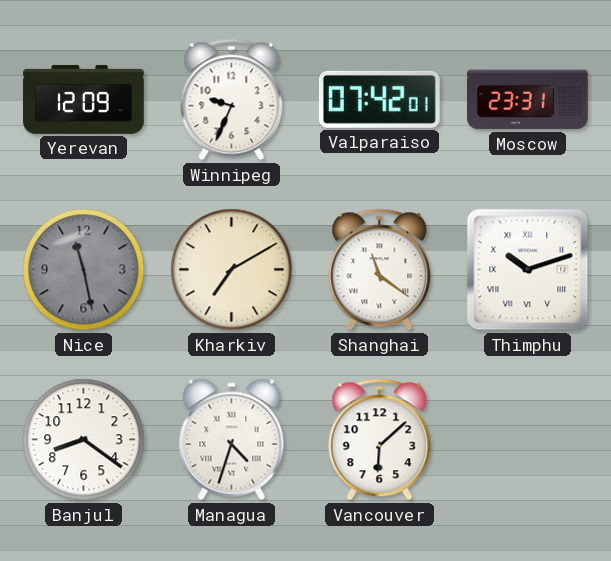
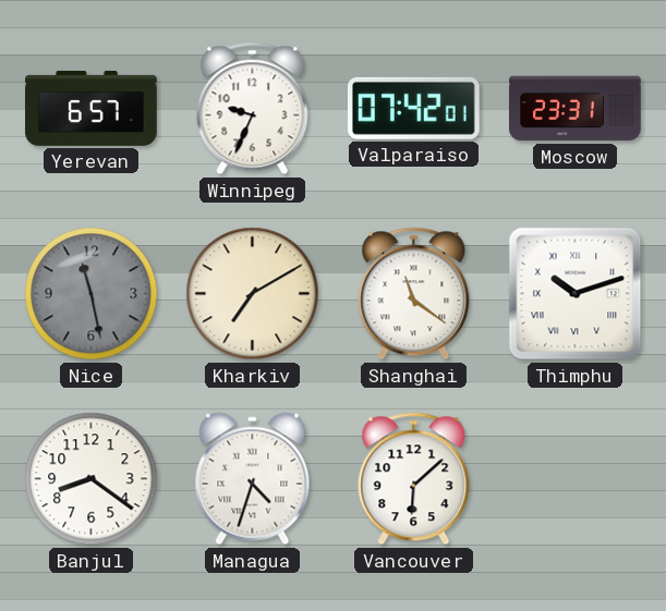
Yerevan: 12:09 -> 6:57 (92, 108)
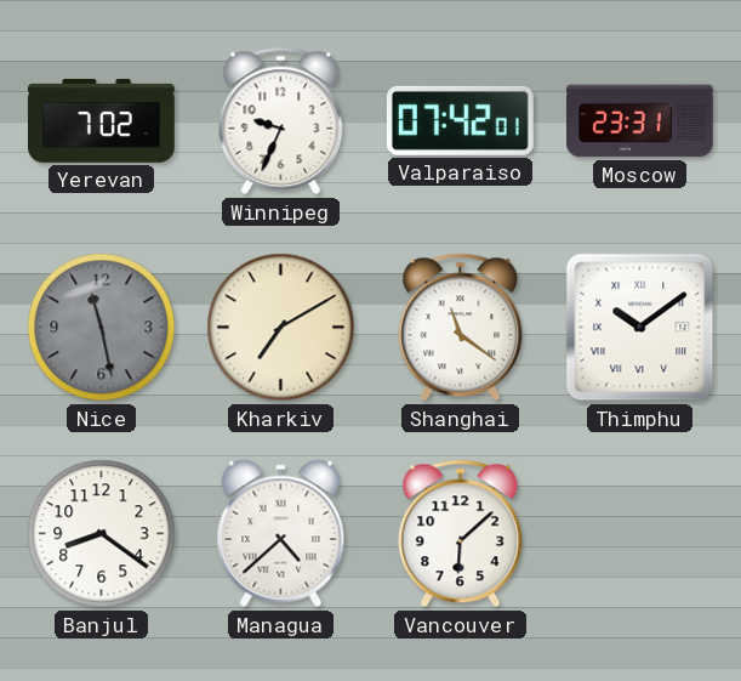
Yerevan: 6:57 -> 7:02 (102, 120)
Thimphu: 10:12 -> 10:09 (640, 328)
Managua: 4:33 -> 4:38 (281, 534)
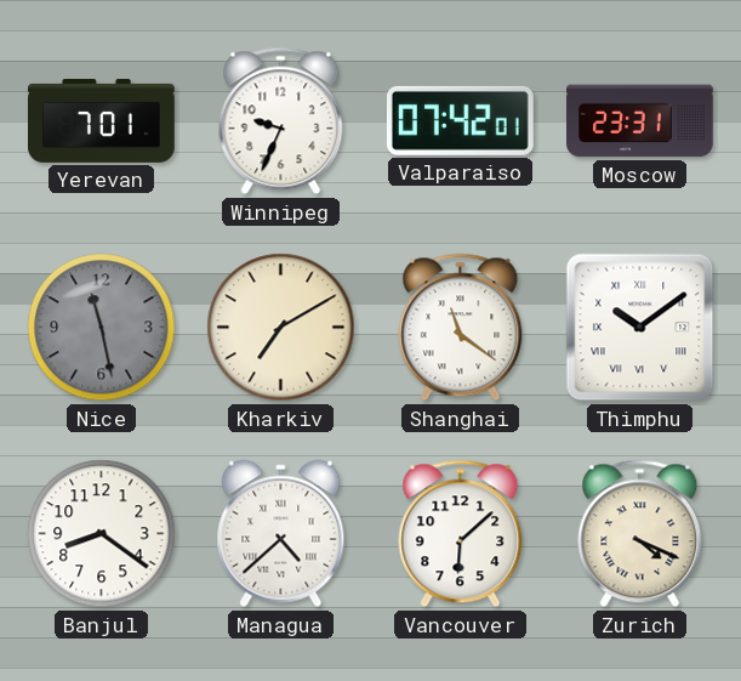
Yerevan: 7:02 -> 7:01 (102, 120)
Zurich: none -> 4:19 (640, 534)
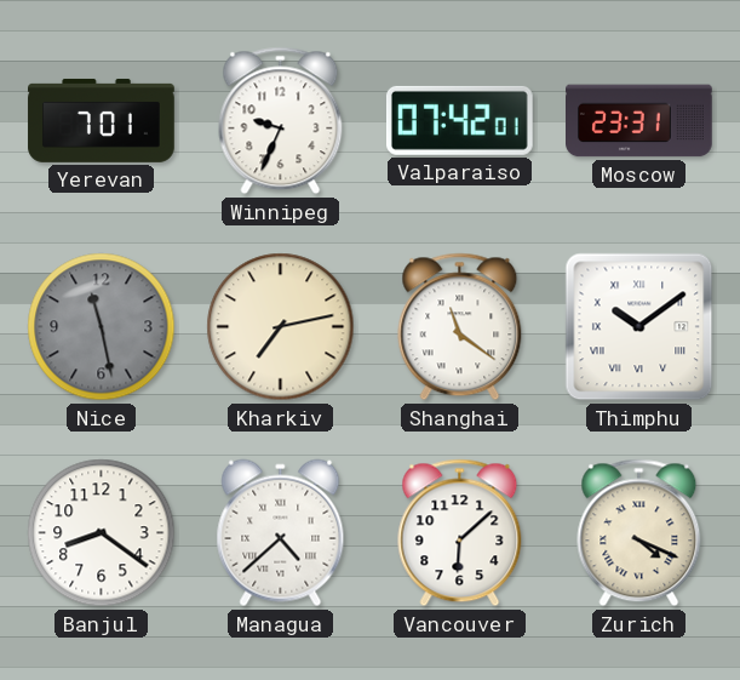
Kharkiv: 7:10 -> 7:13 (281, 327)
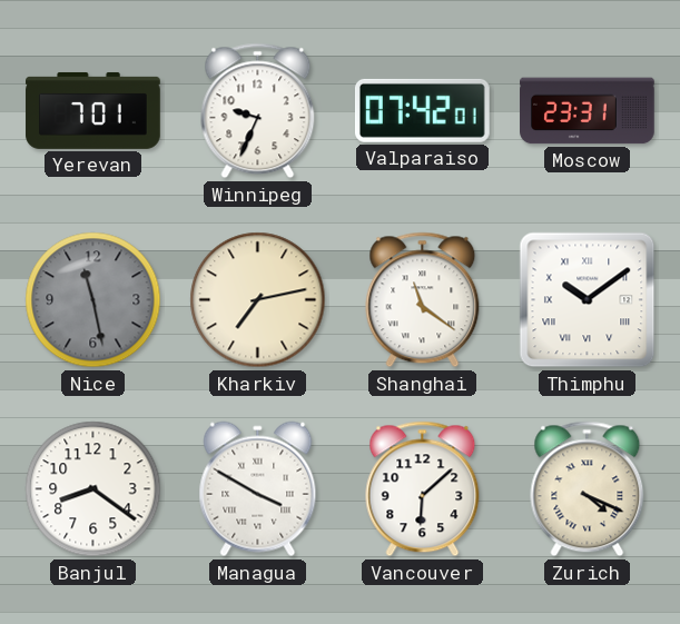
Managua: 4:38 -> 3:50 (258, 489)
